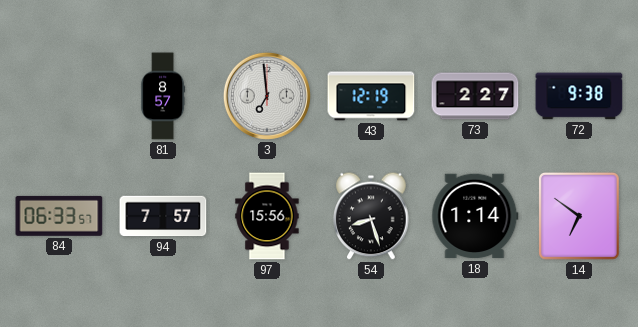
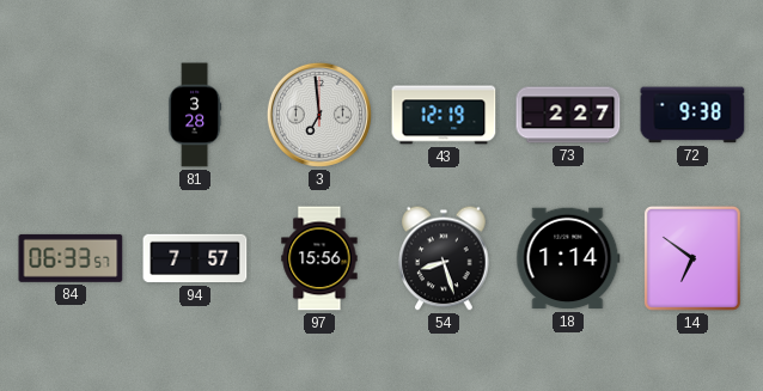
81: 8:57 -> 3:28 (195, 115)
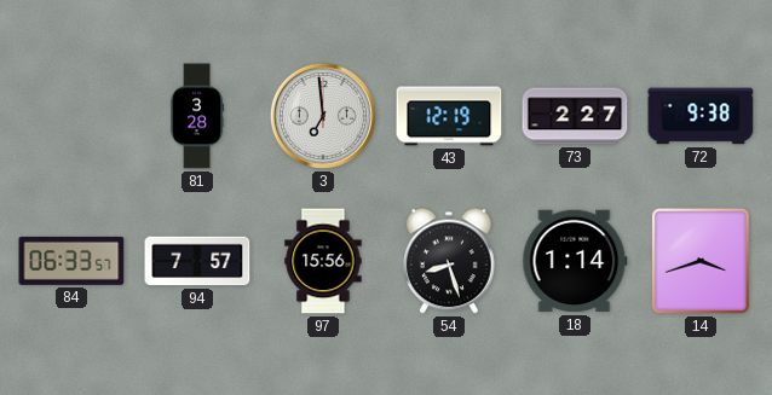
14: 6:51 -> 3:42 (701, 261)
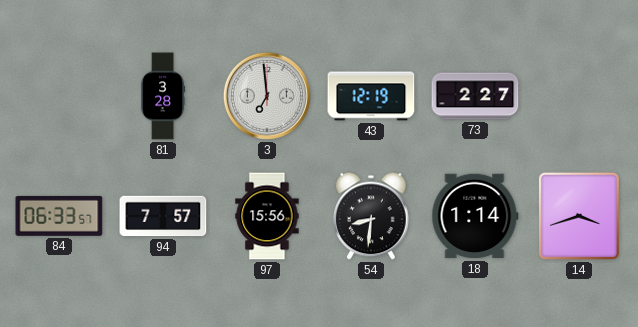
72: 9:38 -> none (701, 116)
54: 8:27 -> 8:31 (371, 216)
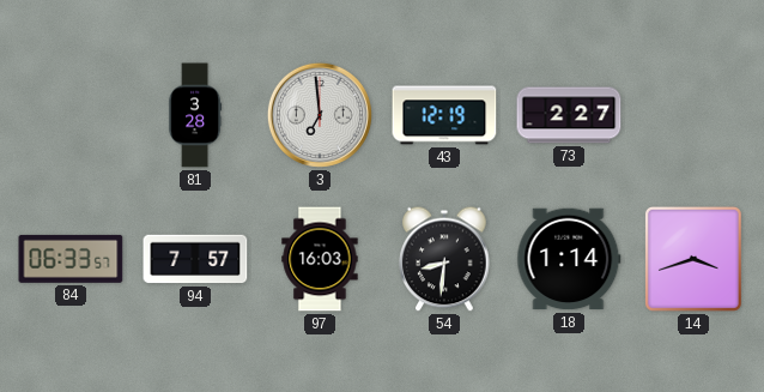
97: 15:56 -> 16:03 (320, 259)
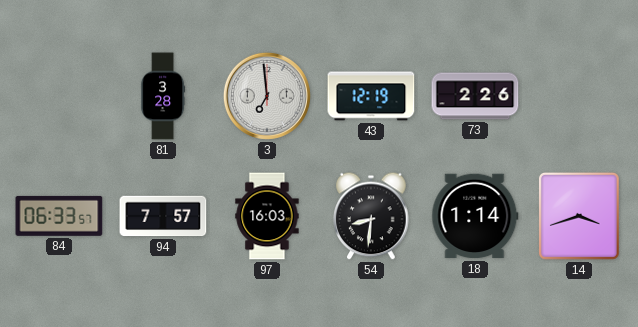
73: 2:27 -> 2:26 (475, 96)
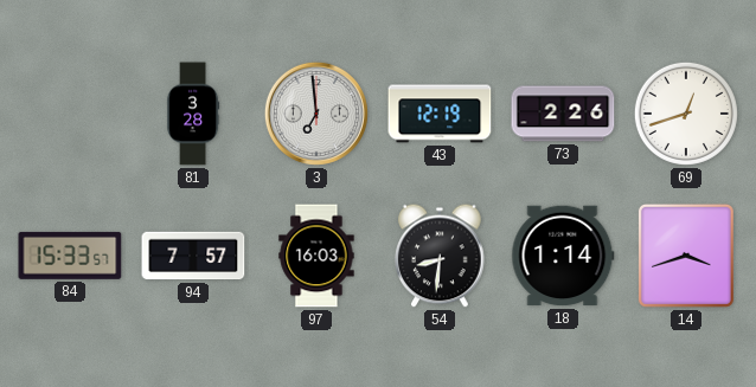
69: none -> 12:42 (686, 114)
84: 06:33 -> 15:33 (70, 256)
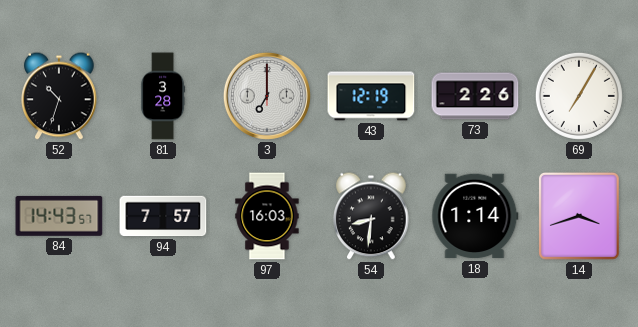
52: none -> 10:33 (59, 96)
3: 6:59 -> 7:00 (267, 96)
69: 12:42 -> 7:05 (579, 96)
84: 15:33 -> 14:43 (59, 216)
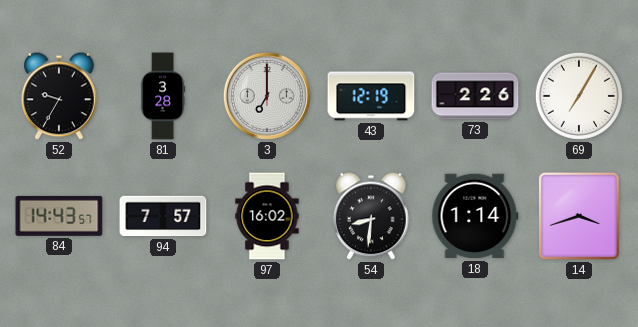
52: 10:33 -> 9:35 (59, 96)
97: 16:03 -> 16:02 (267, 216)
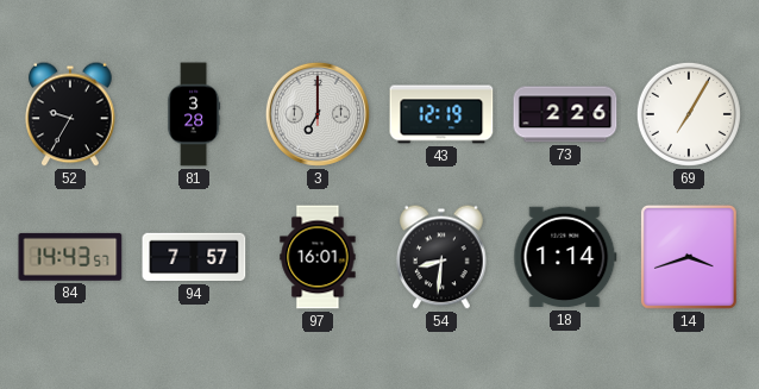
97: 16:02 -> 16:01 (318, 257)
